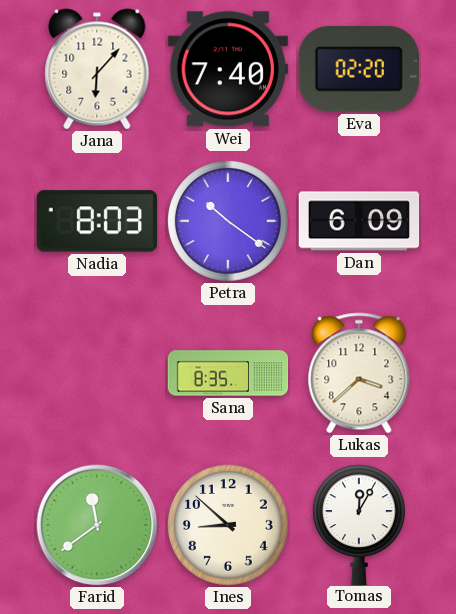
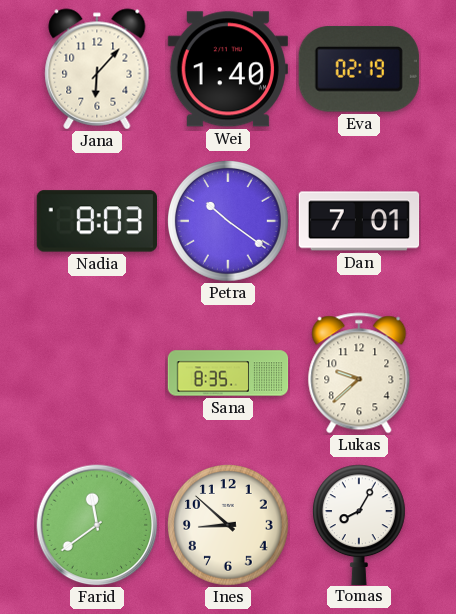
Wei: 7:40 -> 1:40 (228, 69)
Eva: 02:20 -> 02:19 (359, 70)
Dan: 6:09 -> 7:01 (359, 221)
Lukas: 3:38 -> 9:38 (359, 373)
Tomas: 12:05 -> 8:05 (359, 524)
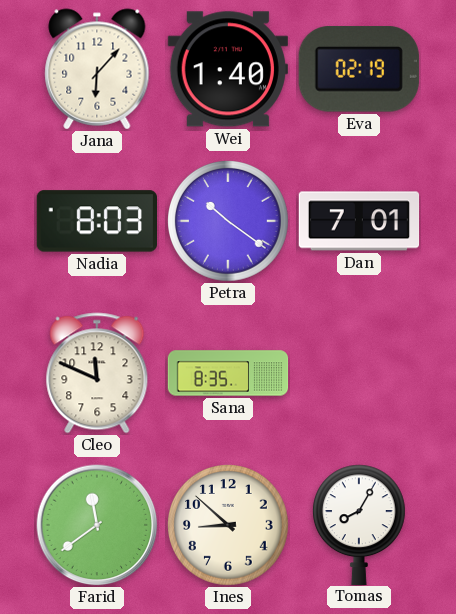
Cleo: none -> 11:49 (97, 373)
Lukas: 9:38 -> none (359, 373)
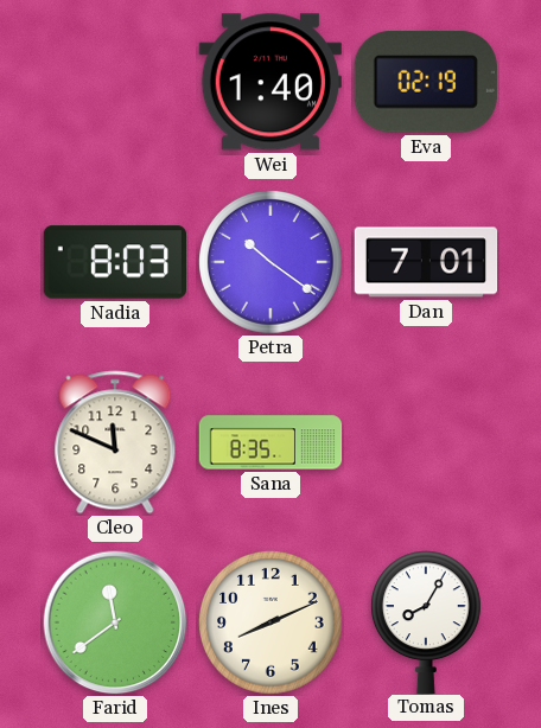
Jana: 6:07 -> none (97, 69)
Ines: 8:52 -> 8:11 (272, 624)
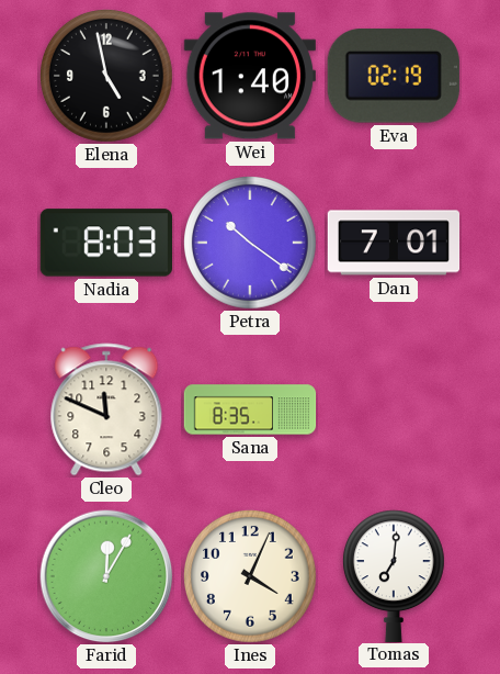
Elena: none -> 4:58 (107, 77)
Farid: 11:39 -> 12:05 (106, 576)
Ines: 8:11 -> 4:04 (251, 577)
Tomas: 8:05 -> 7:01 (394, 575)
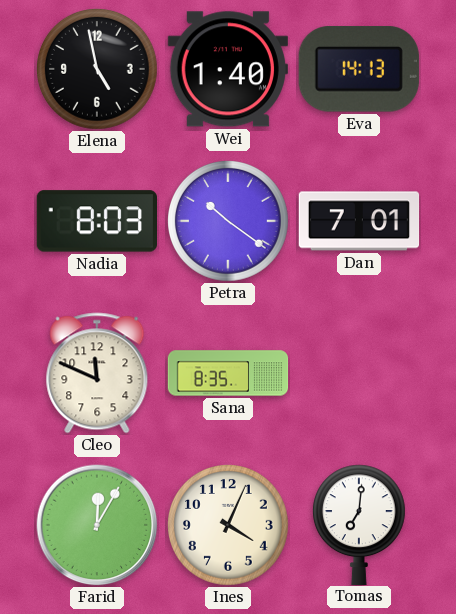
Eva: 02:19 -> 14:13 (359, 70)
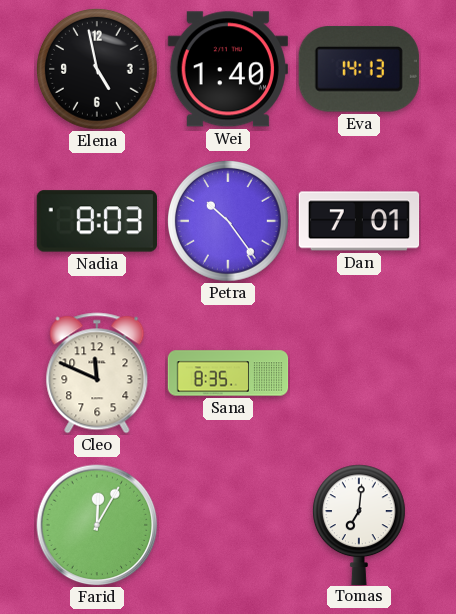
Petra: 10:21 -> 10:24 (229, 222)
Ines: 4:04 -> none (229, 526)
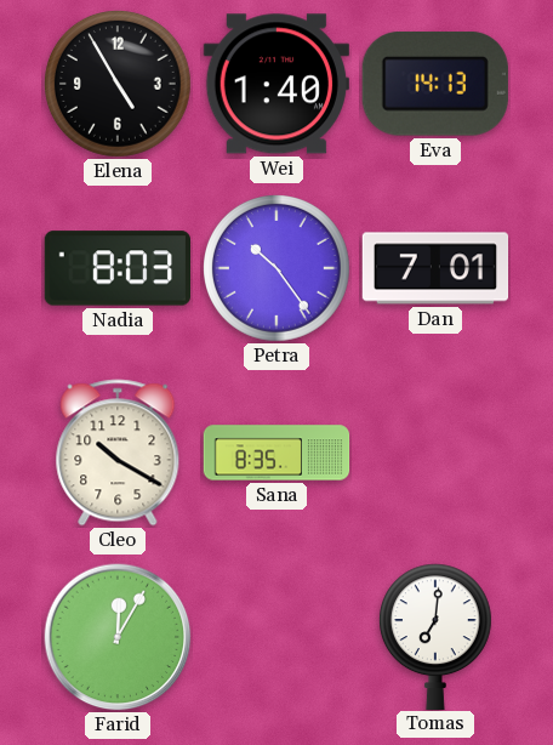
Elena: 4:58 -> 4:55 (119, 85)
Cleo: 11:49 -> 10:20 (118, 453)
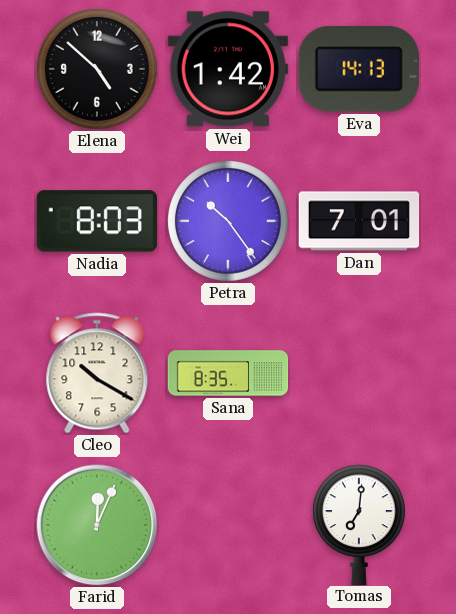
Elena: 4:55 -> 4:52 (98, 70)
Wei: 1:40 -> 1:42 (228, 69)
Farid: 12:05 -> 12:04 (97, 525)
